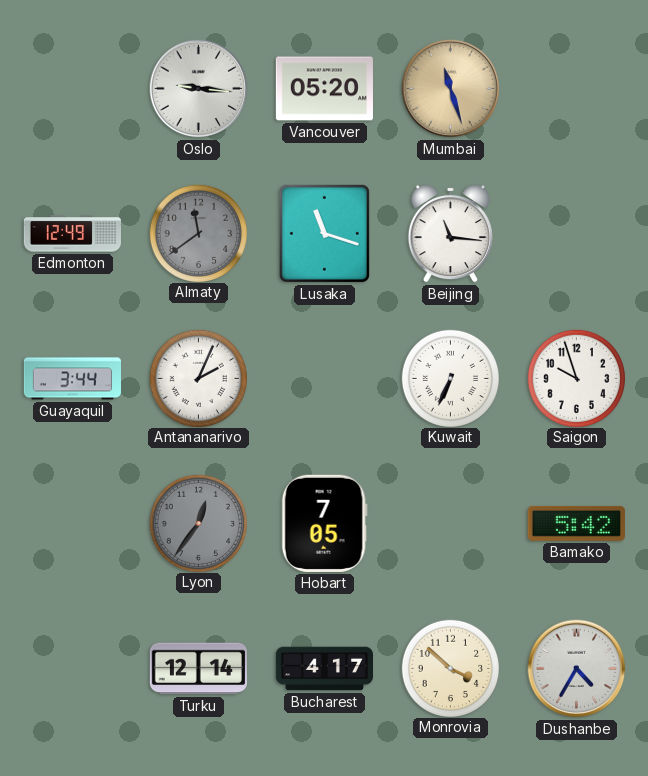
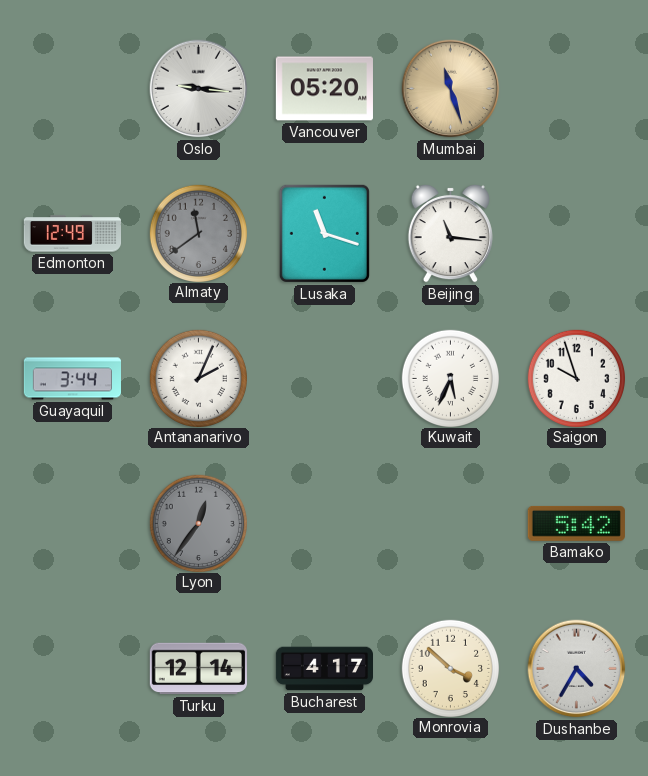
Kuwait: 6:34 -> 5:34 (450, 378)
Hobart: 7:05 -> none (324, 523)
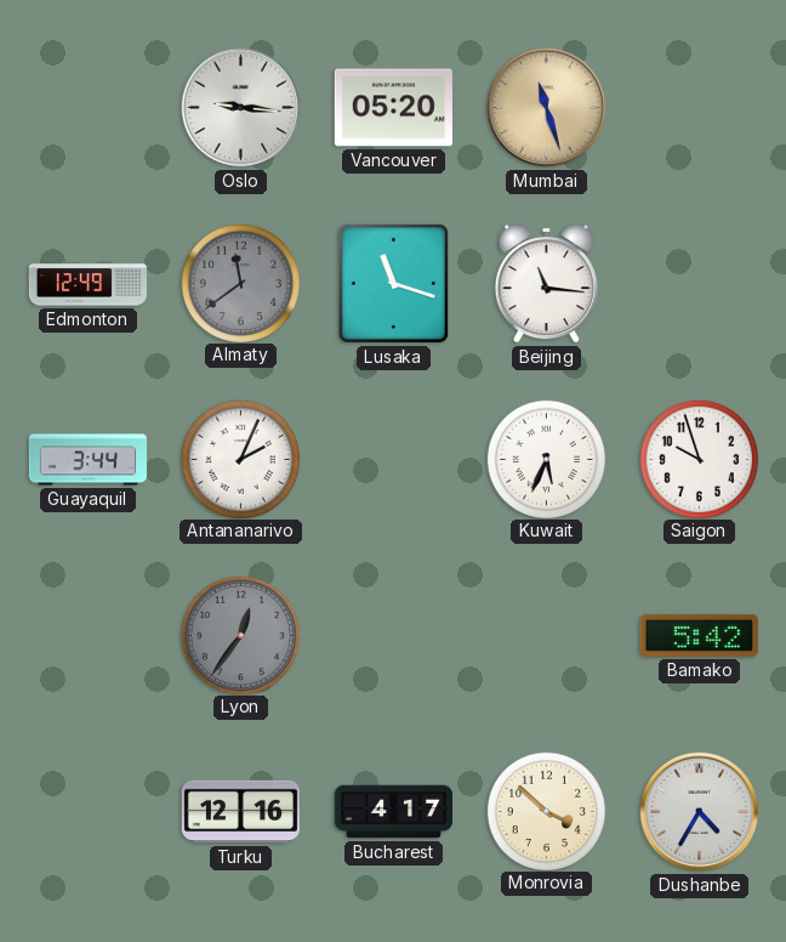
Turku: 12:14 -> 12:16 (240, 812)
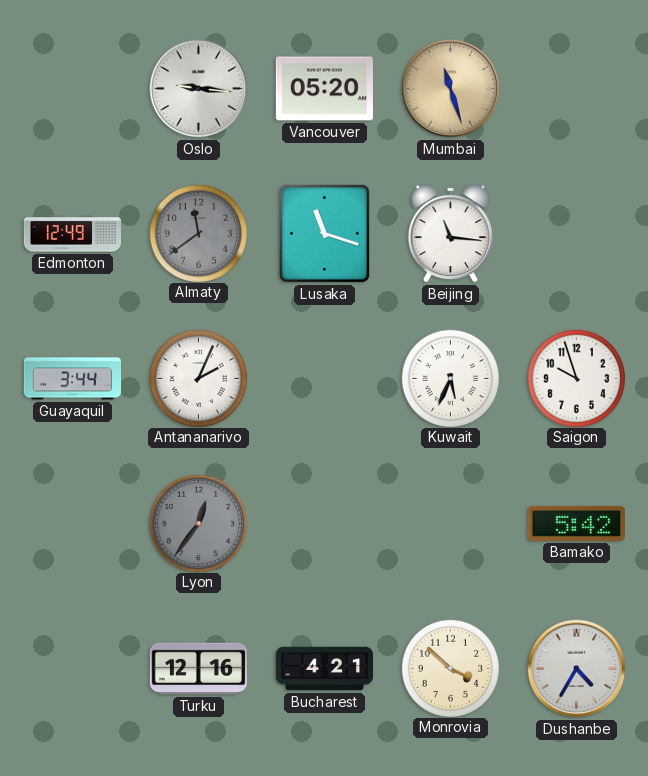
Bucharest: 4:17 -> 4:21 (324, 669)
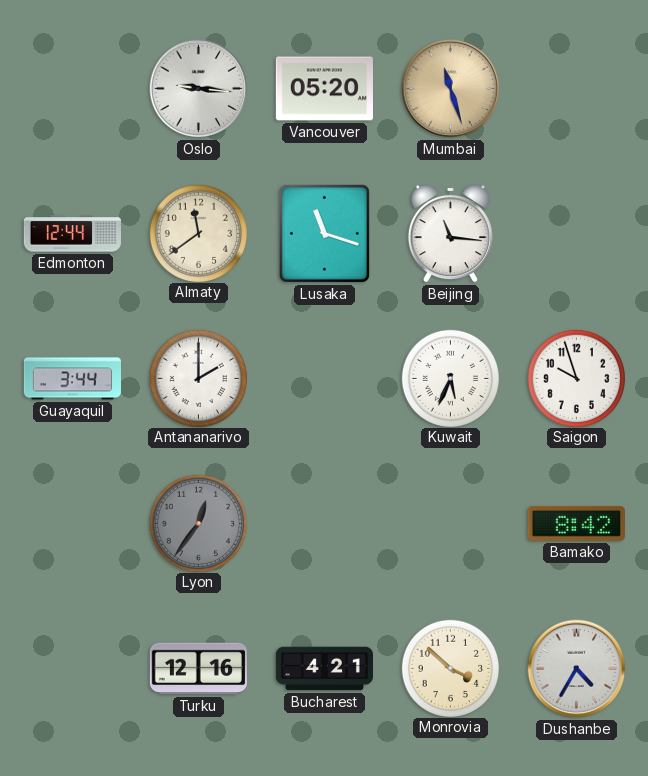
Edmonton: 12:49 -> 12:44 (72, 234)
Almaty dial: grey -> cream (198, 233)
Antananarivo: 2:04 -> 2:00 (198, 378)
Bamako: 5:42 -> 8:42 (576, 523)
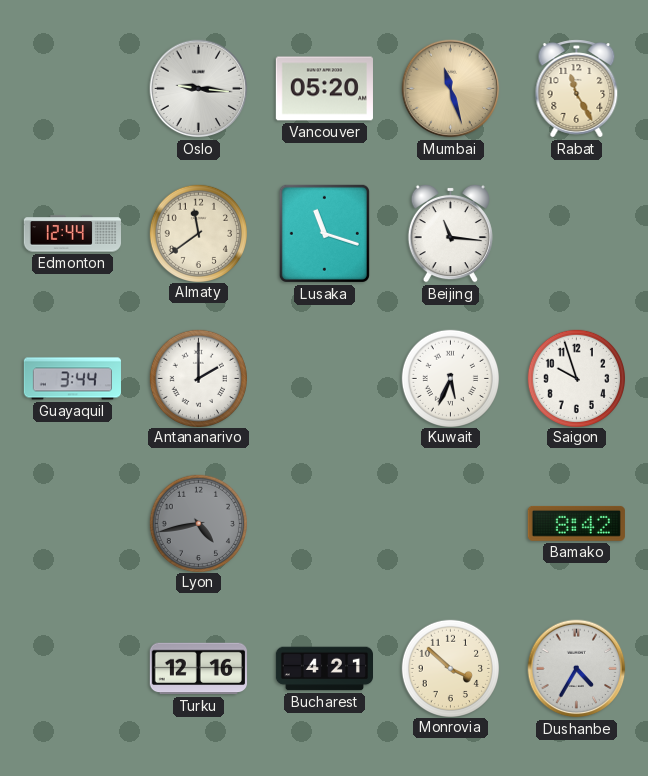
Rabat: none -> 11:25 (577, 89)
Lyon: 12:36 -> 4:43 (198, 523)
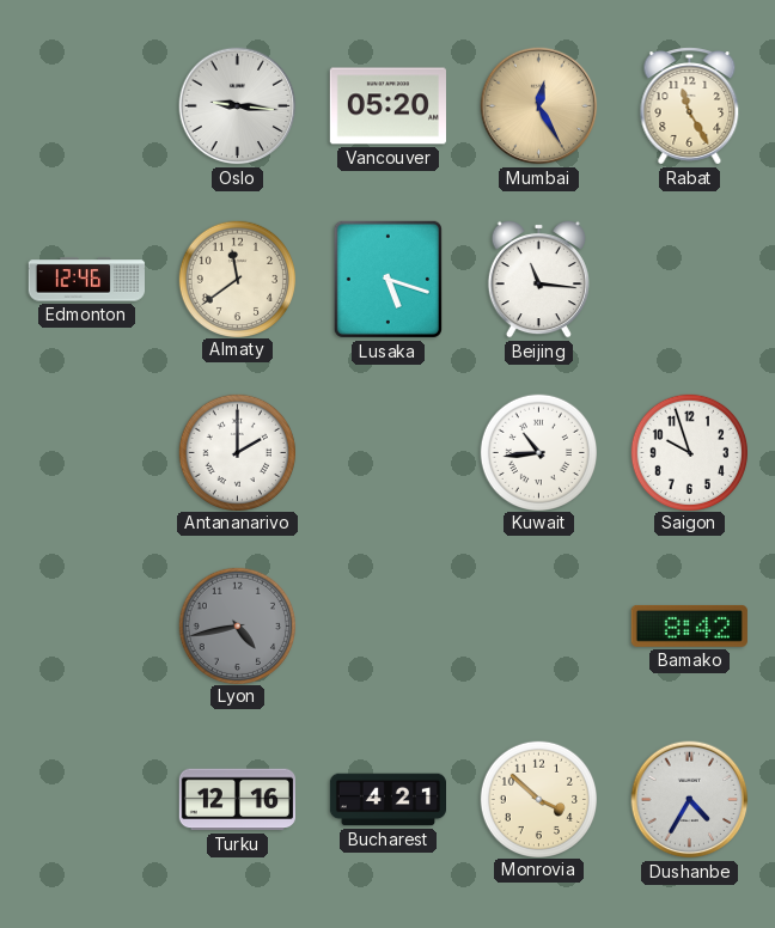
Mumbai: 11:27 -> 12:25 (539, 106)
Edmonton: 12:44 -> 12:46 (86, 280)
Lusaka: 11:18 -> 5:18 (388, 279)
Guayaquil: 3:44 -> none (72, 379)
Kuwait: 5:34 -> 10:44 (538, 452)
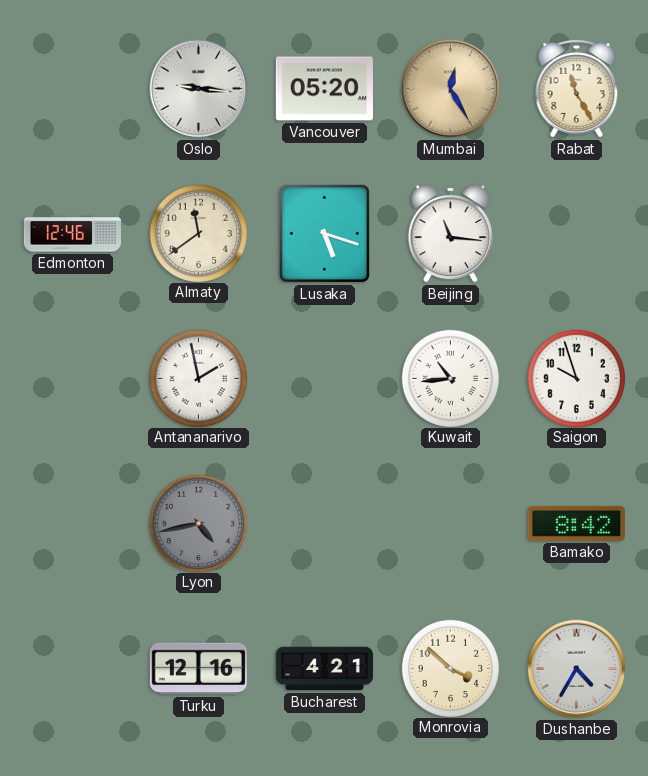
Antananarivo: 2:00 -> 1:58 (198, 378)
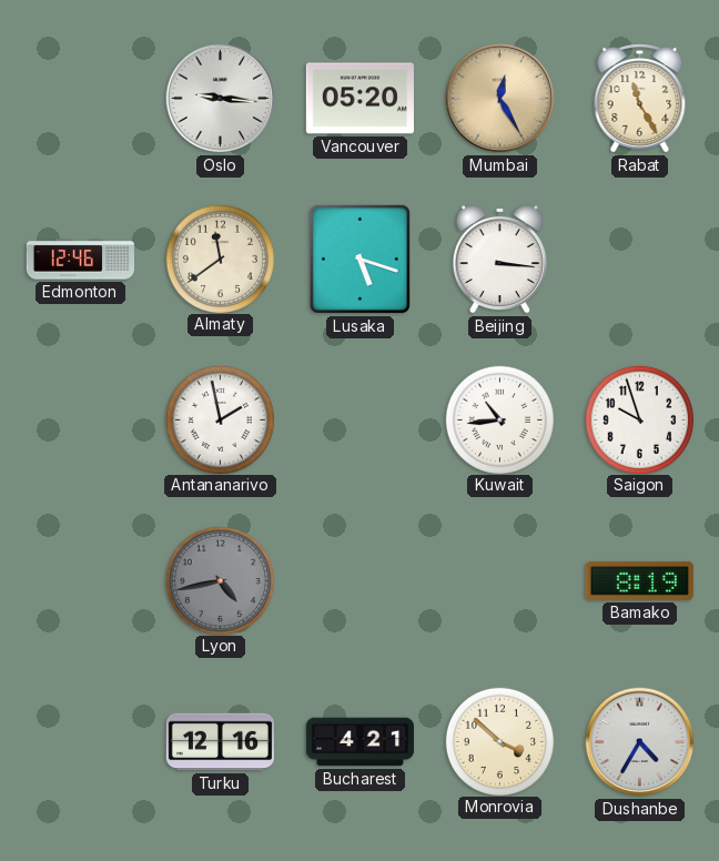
Beijing: 11:16 -> 3:16 (499, 259)
Bamako: 8:42 -> 8:19 (639, 580)
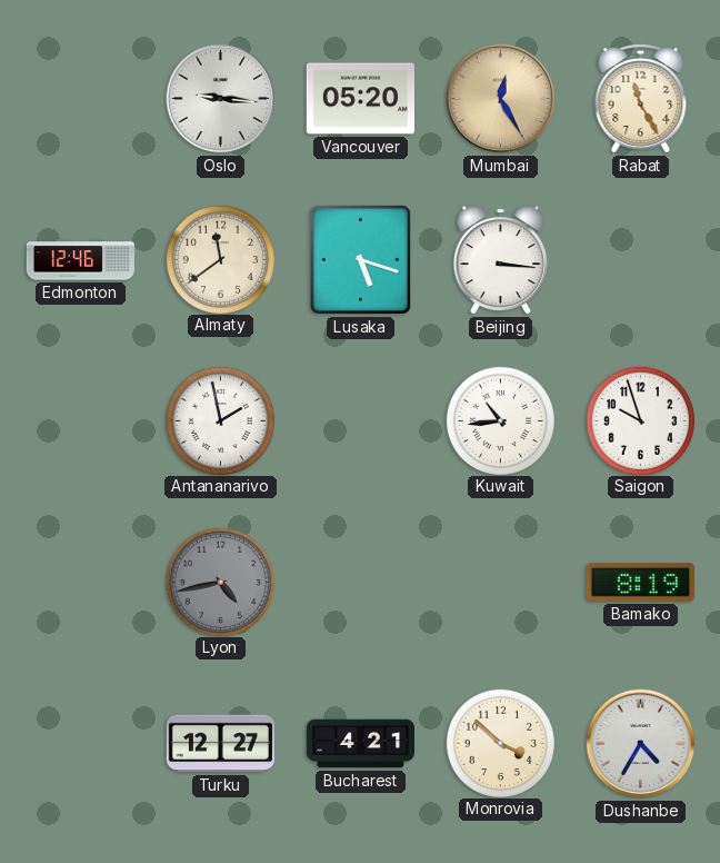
Turku: 12:16 -> 12:27 (220, 744)
